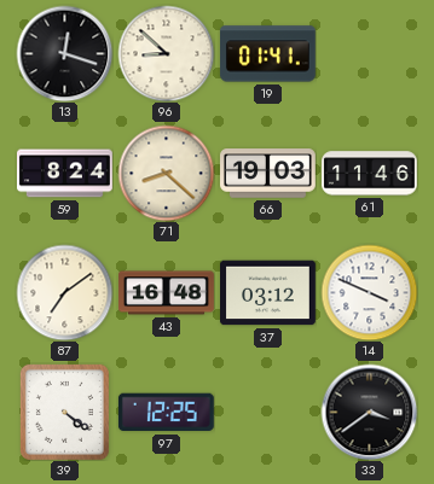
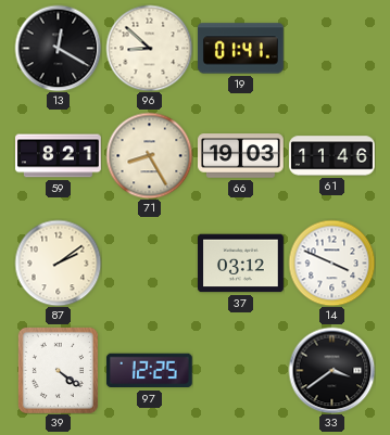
13: 12:18 -> 12:20 (58, 48)
59: 8:24 -> 8:21 (59, 156)
71: 8:22 -> 8:25 (149, 155)
87: 7:09 -> 2:09 (58, 263)
43: 16:48 -> none (167, 293)
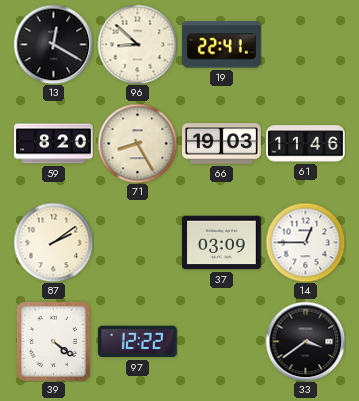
19: 01:41 -> 22:41 (221, 45)
59: 8:21 -> 8:20 (54, 144)
37: 03:12 -> 03:09 (222, 243)
14: 3:49 -> 12:45 (305, 242)
97: 12:25 -> 12:22 (137, 342)
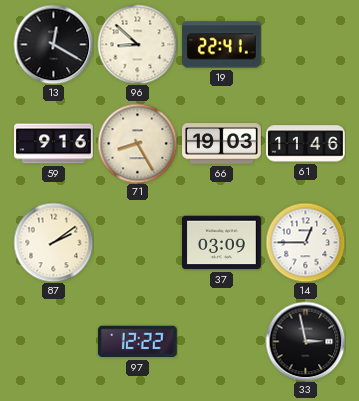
59: 8:20 -> 9:16 (54, 144)
39: 4:21 -> none (53, 341)
33: 3:39 -> 2:58 (305, 341)
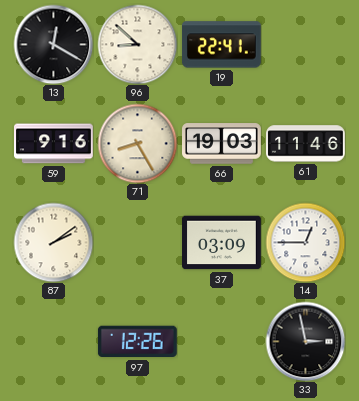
97: 12:22 -> 12:26 (137, 342)
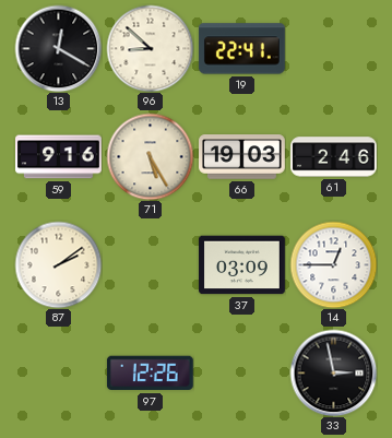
71: 8:25 -> 5:25 (150, 156)
61: 11:46 -> 2:46 (334, 157)
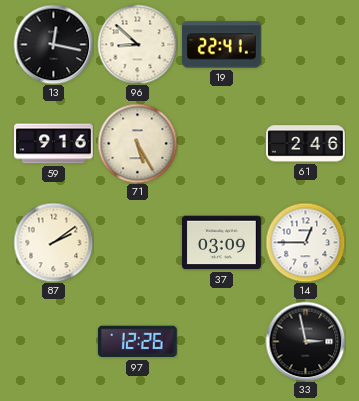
13: 12:20 -> 12:17 (53, 44)
66: 19:03 -> none (242, 157)
